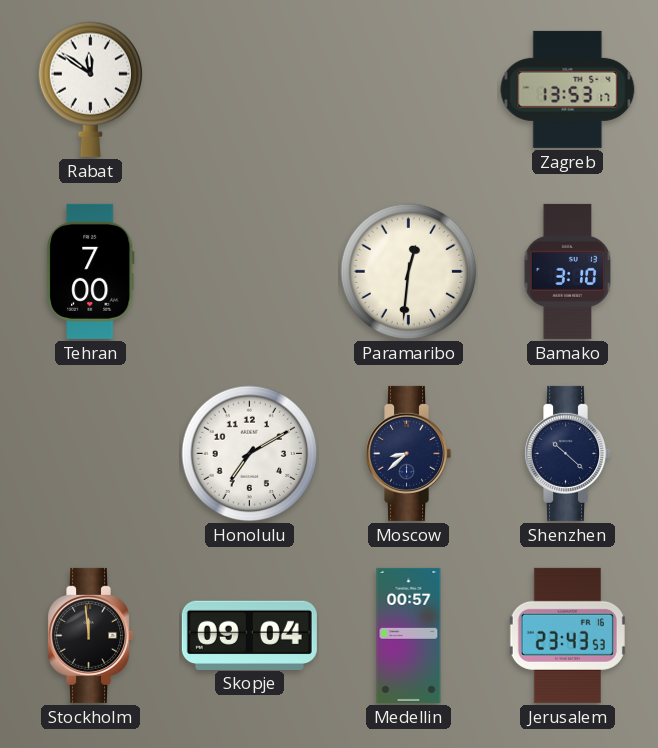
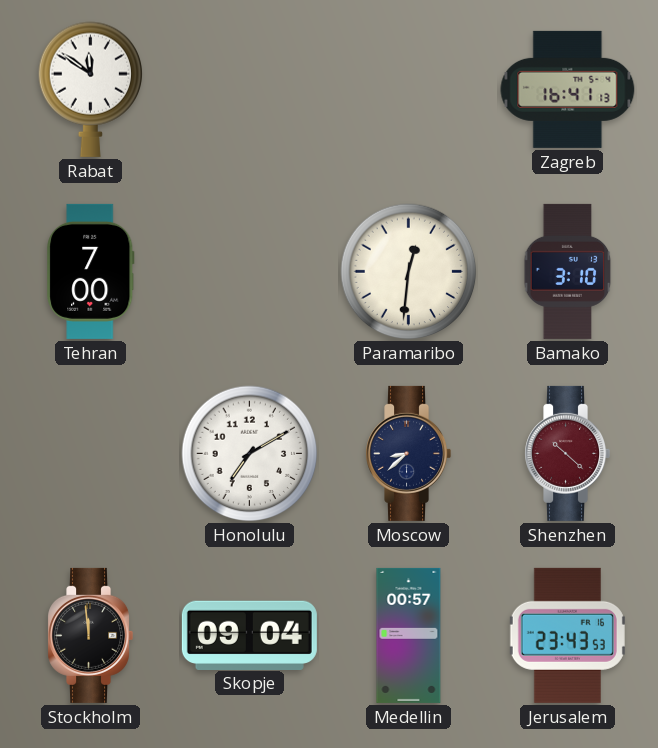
Zagreb: 13:53 -> 16:41 (568, 89)
Shenzhen dial: navy -> burgundy (568, 453)
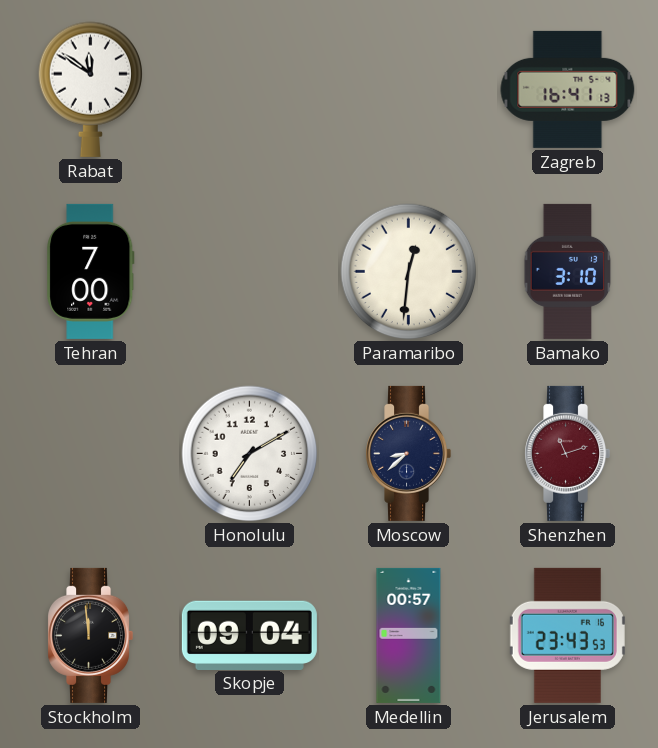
Shenzhen: 10:22 -> 11:12 (568, 453)
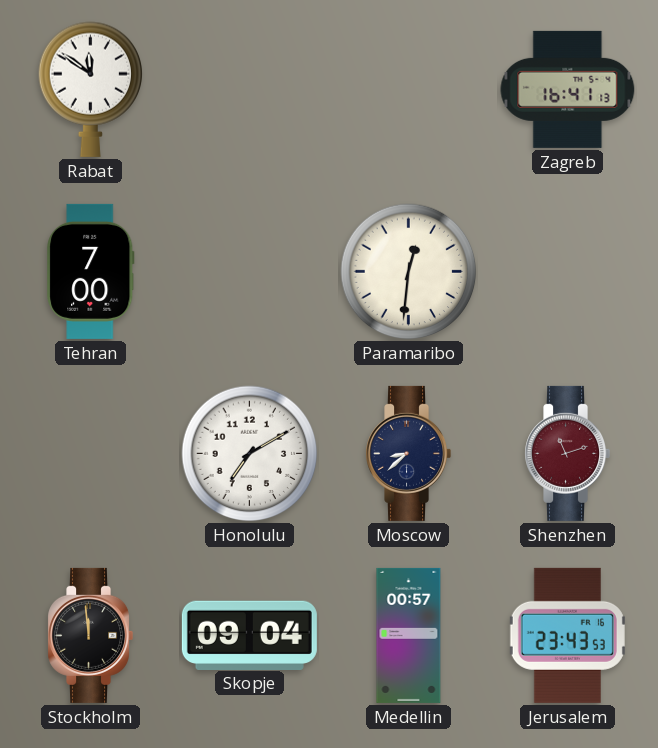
Bamako: 3:10 -> none (568, 271)
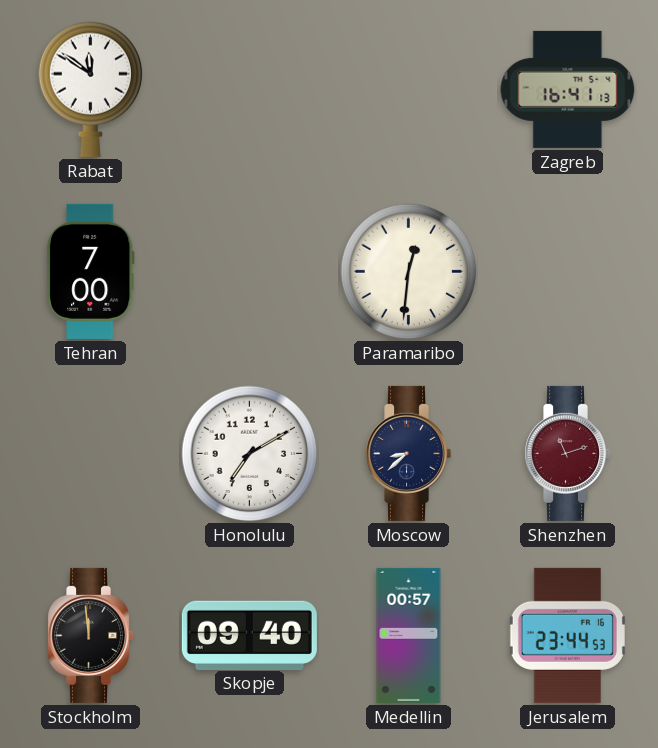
Skopje: 09:04 -> 09:40 (249, 635)
Jerusalem: 23:43 -> 23:44 (567, 635)
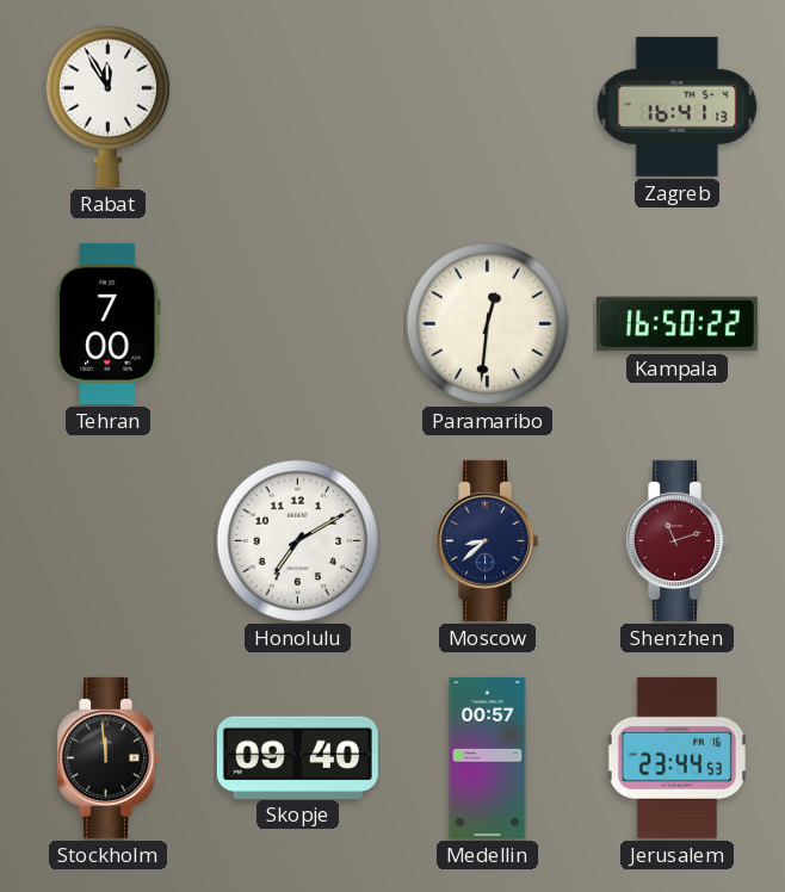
Rabat: 11:51 -> 11:55 (107, 106)
Kampala: none -> 16:50 (676, 324)
